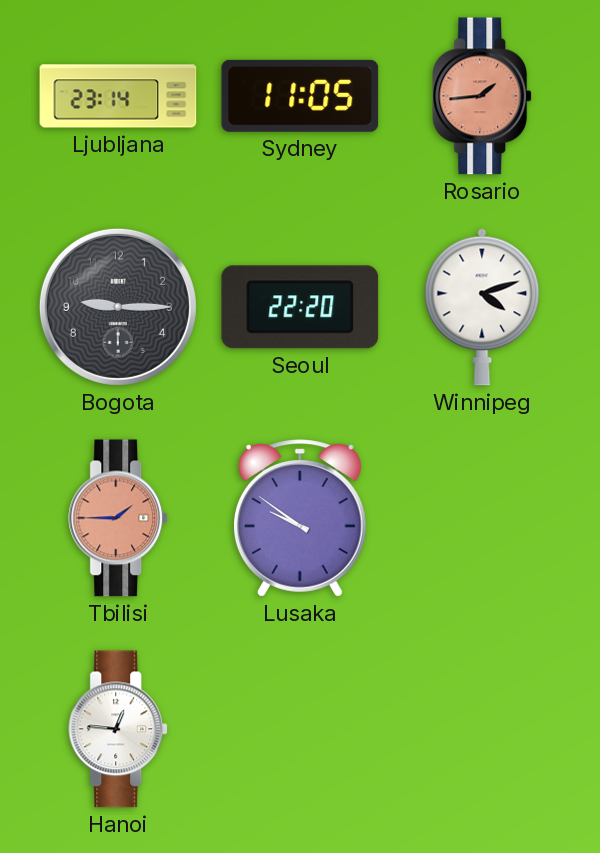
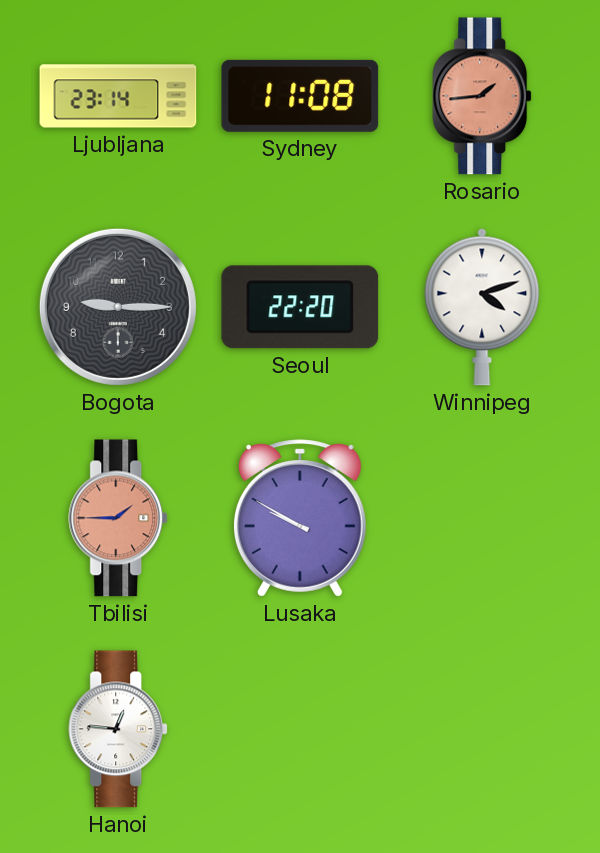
Sydney: 11:05 -> 11:08 (300, 96)
Lusaka: 9:51 -> 9:50 (300, 518)
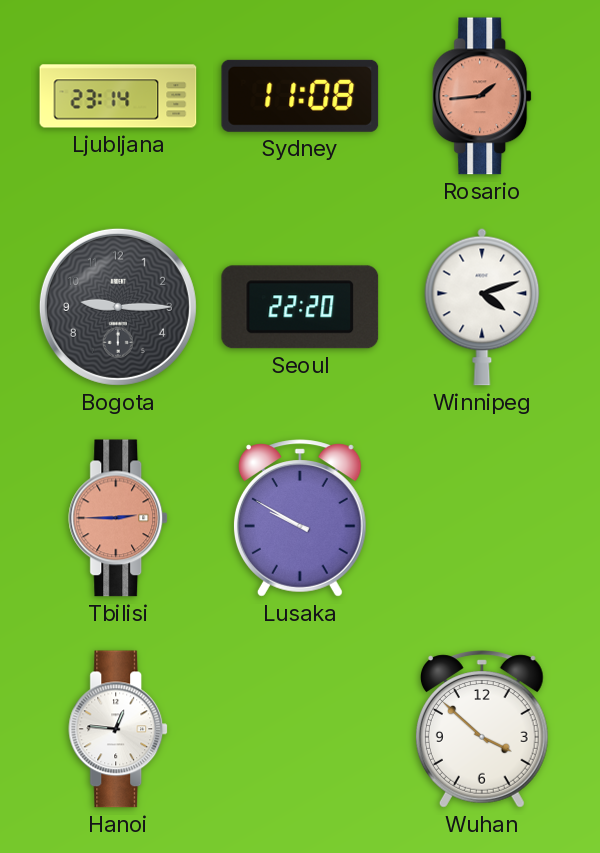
Tbilisi: 1:45 -> 2:45 (119, 518)
Wuhan: none -> 3:52 (482, 729)
